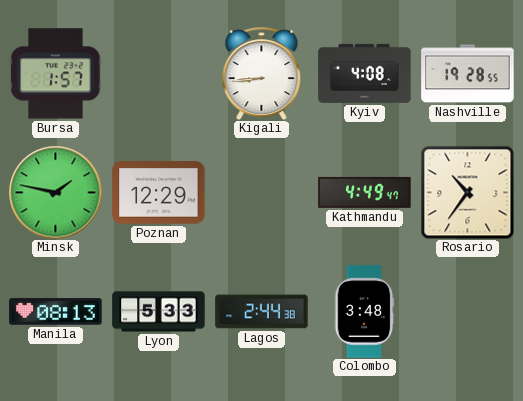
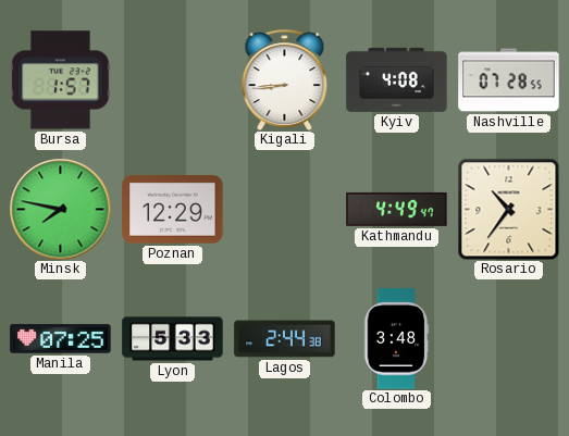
Nashville: 19:28 -> 07:28 (509, 80)
Minsk: 1:47 -> 7:47 (60, 209)
Manila: 08:13 -> 07:25 (61, 339)
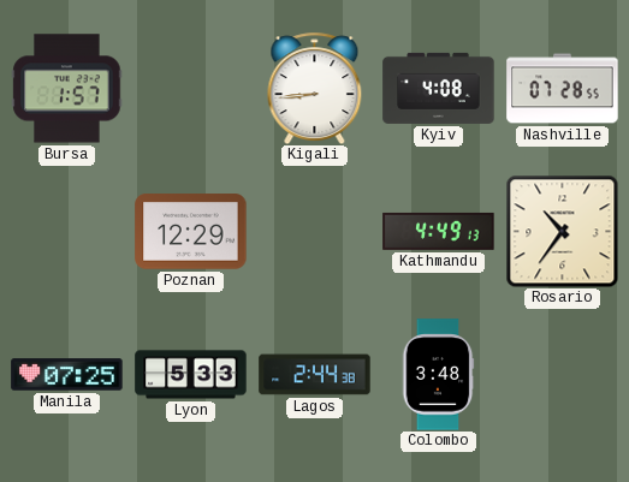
Minsk: 7:47 -> none (60, 209)
Kathmandu: 4:49:47 -> 4:49:13 (439, 231)
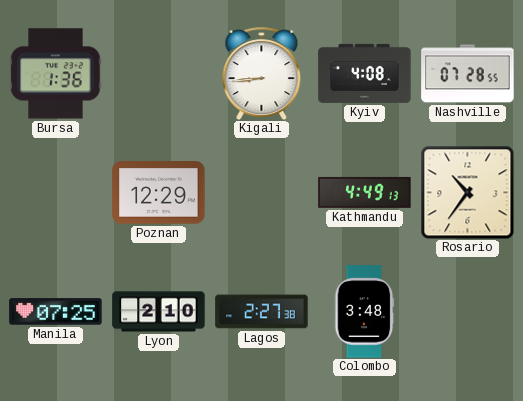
Bursa: 1:57 -> 1:36 (56, 74)
Lyon: 5:33 -> 2:10 (159, 312)
Lagos: 2:44 -> 2:27 (262, 312)
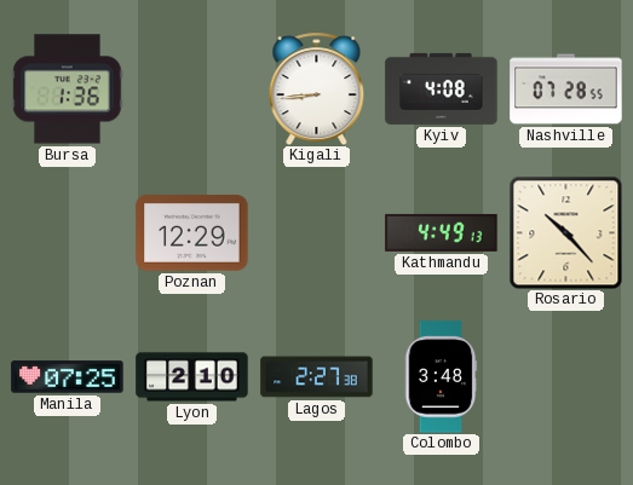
Rosario: 10:36 -> 10:23 (565, 232)
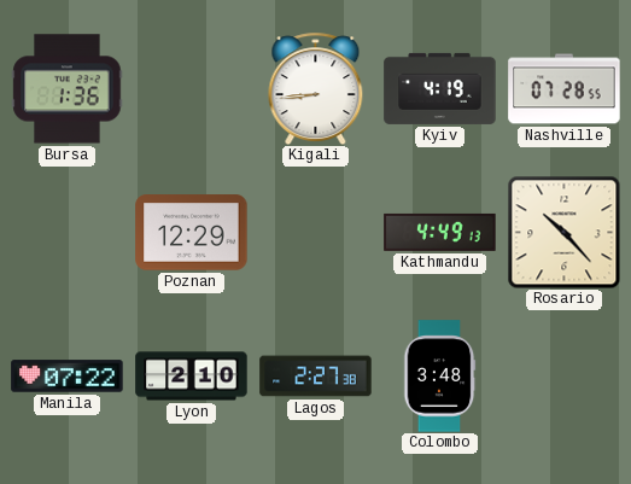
Kyiv: 4:08 -> 4:19 (440, 88)
Manila: 07:25 -> 07:22 (68, 377)
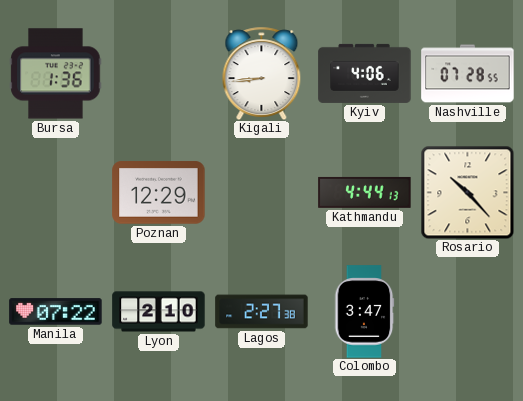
Kyiv: 4:19 -> 4:06 (365, 73)
Kathmandu: 4:49 -> 4:44 (365, 192)
Colombo: 3:48 -> 3:47 (364, 312)
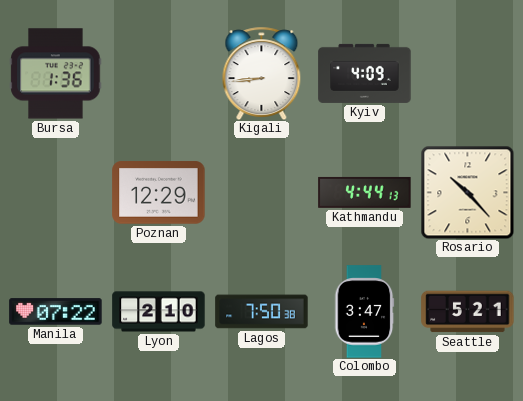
Kyiv: 4:06 -> 4:09 (365, 73)
Nashville: 07:28 -> none (468, 74)
Lagos: 2:27 -> 7:50 (262, 312)
Seattle: none -> 5:21 (468, 312)
